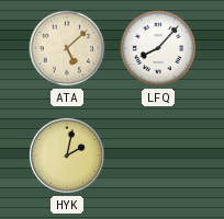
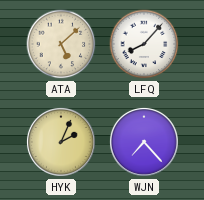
HYK: 2:02 -> 2:04 (61, 142)
WJN: none -> 7:23 (144, 142)
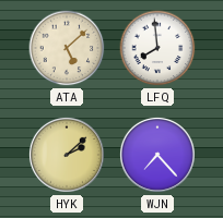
LFQ: 8:07 -> 7:59 (157, 48)
HYK: 2:04 -> 2:08 (67, 155)
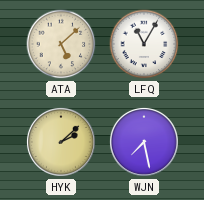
LFQ: 7:59 -> 11:05 (144, 44)
WJN: 7:23 -> 7:28 (144, 142)
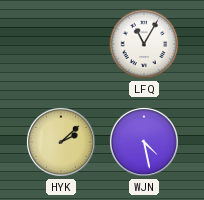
ATA: 5:08 -> none (61, 44)
WJN: 7:28 -> 4:28 (144, 142)
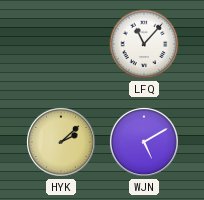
LFQ: 11:05 -> 11:07 (144, 44)
WJN: 4:28 -> 5:10 (144, 142)
